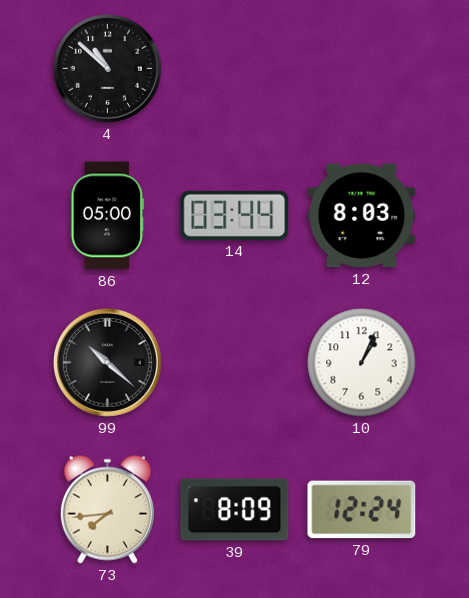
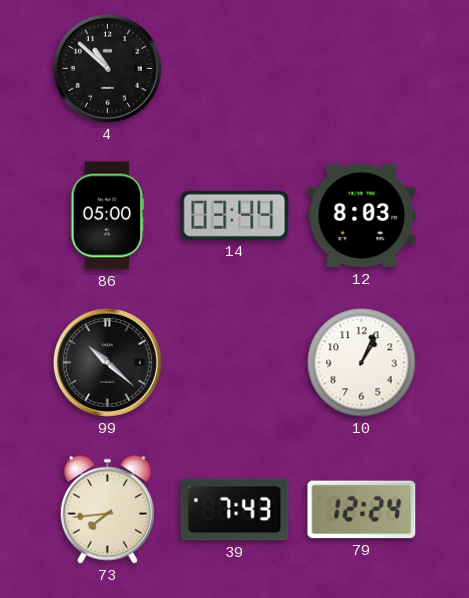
39: 8:09 -> 7:43 (235, 510)
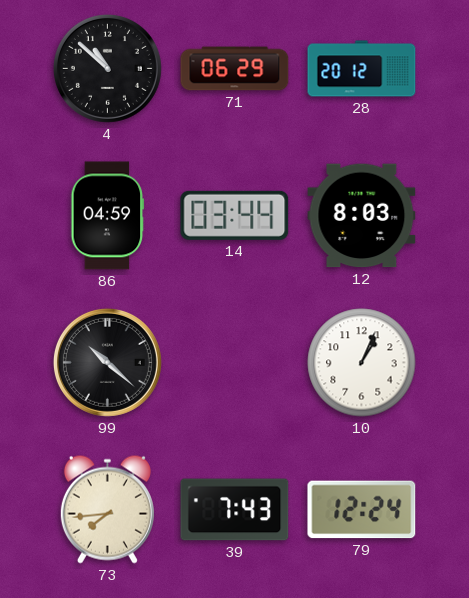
71: none -> 06:29 (235, 69)
28: none -> 20:12 (362, 69)
86: 05:00 -> 04:59 (108, 216)
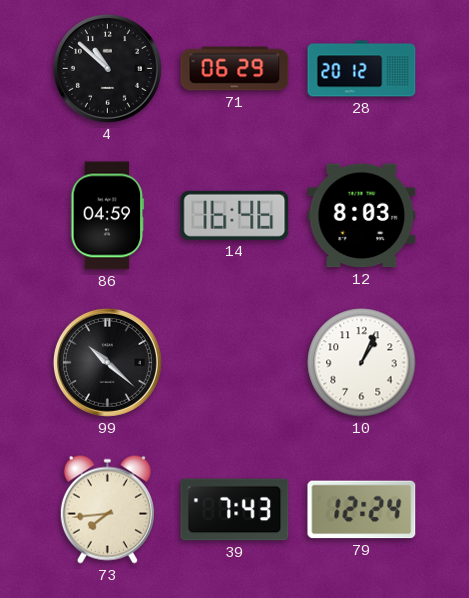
14: 03:44 -> 16:46 (235, 215)
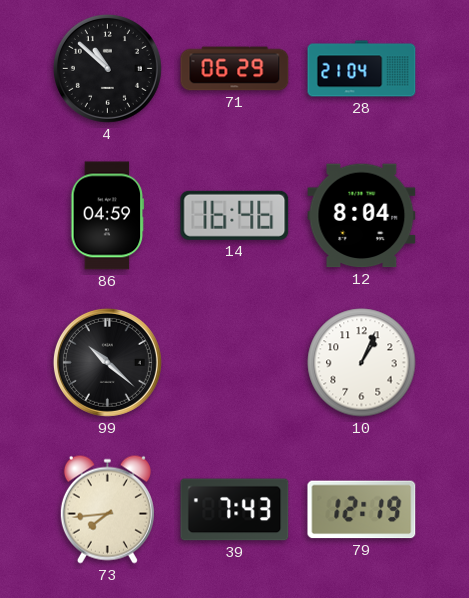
28: 20:12 -> 21:04 (362, 69)
12: 8:03 -> 8:04 (362, 216)
79: 12:24 -> 12:19 (362, 510)
